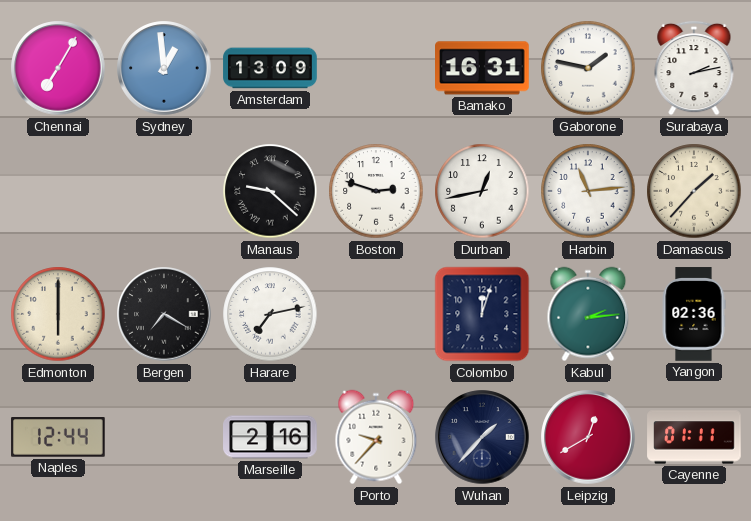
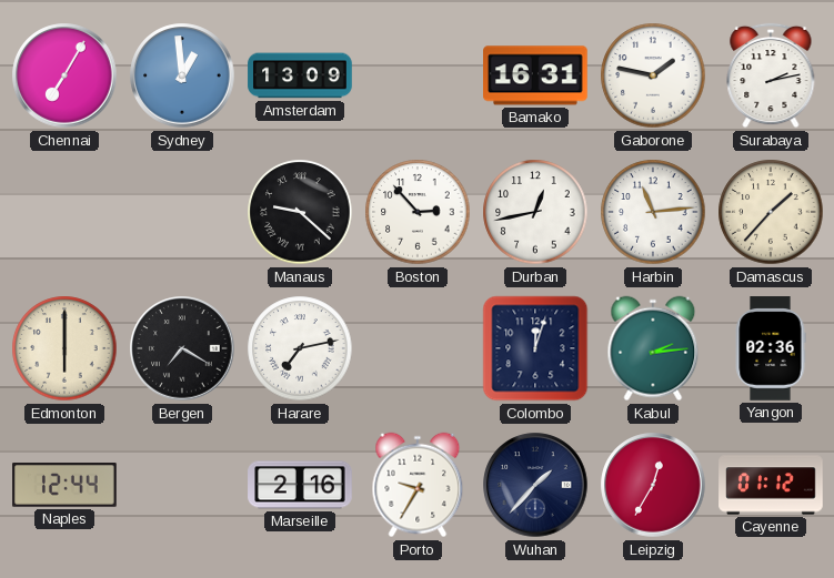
Boston: 2:48 -> 2:53 (418, 212)
Porto: 9:37 -> 9:35 (418, 485)
Leipzig: 12:40 -> 12:35 (653, 485)
Cayenne: 01:11 -> 01:12 (771, 485)
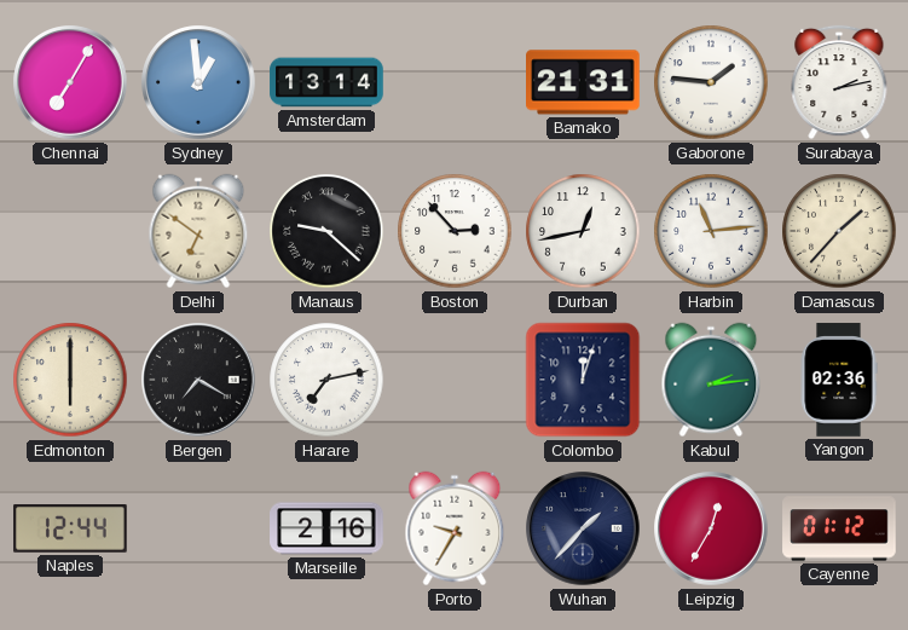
Amsterdam: 13:09 -> 13:14 (326, 82)
Bamako: 16:31 -> 21:31 (584, 82)
Gaborone: 1:47 -> 1:46 (711, 82)
Delhi: none -> 6:51 (198, 231)
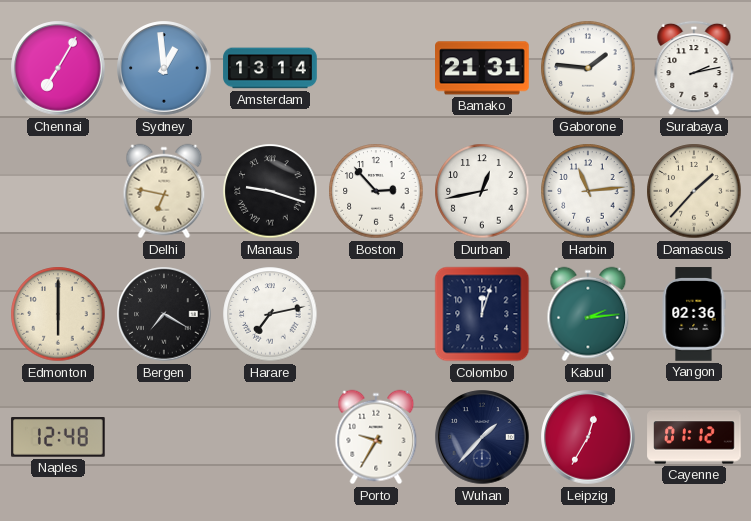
Delhi: 6:51 -> 6:47 (164, 191)
Manaus: 9:22 -> 9:18 (270, 191)
Naples: 12:44 -> 12:48 (58, 438)
Marseille: 2:16 -> none (326, 528)
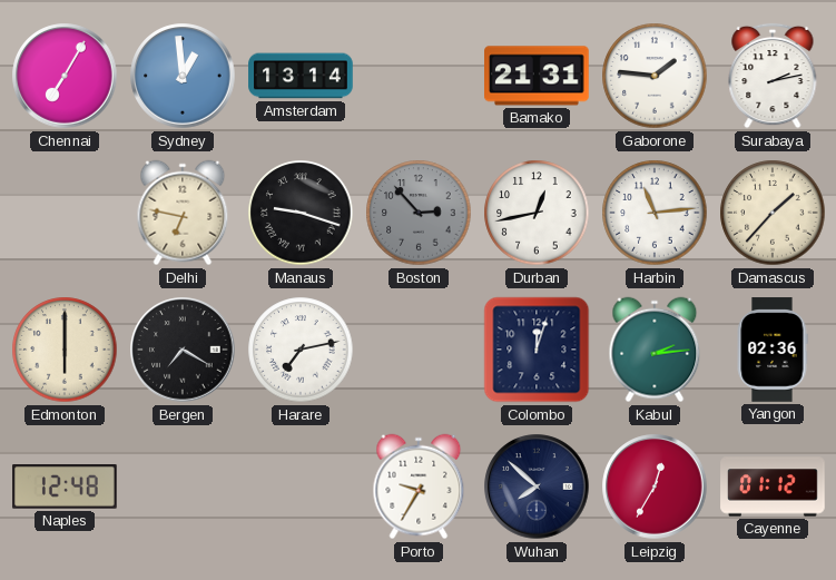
Boston dial: white -> grey (419, 213)
Wuhan: 1:37 -> 7:52 (537, 486)
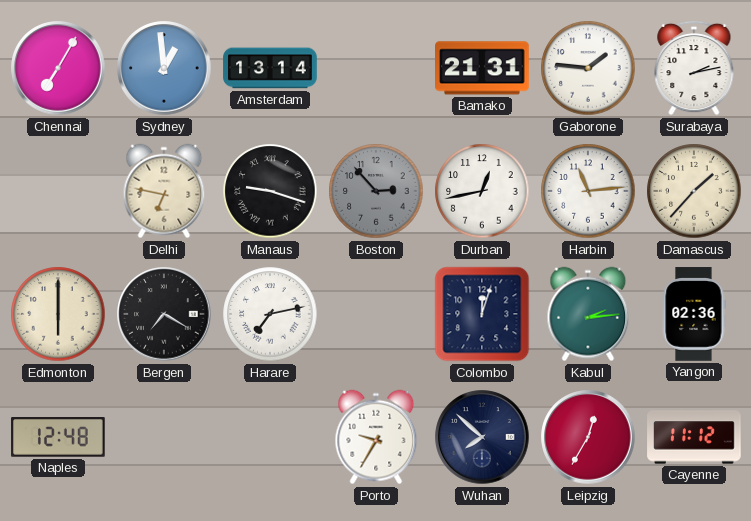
Cayenne: 01:12 -> 11:12 (694, 437)
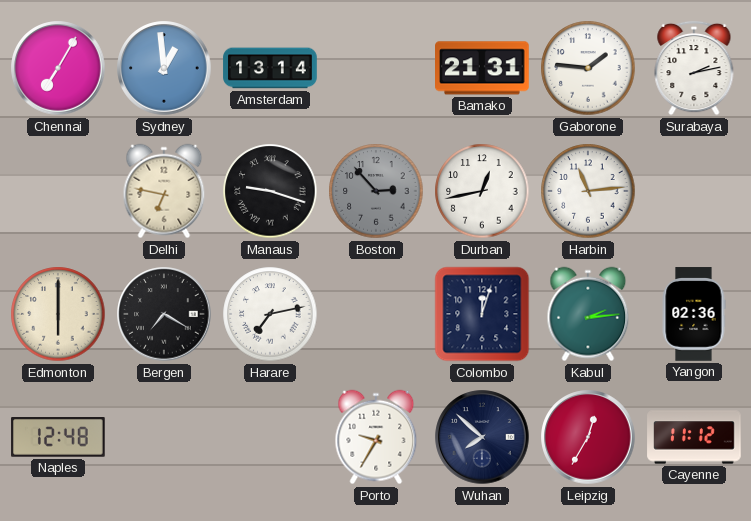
Damascus: 1:37 -> none (694, 191)
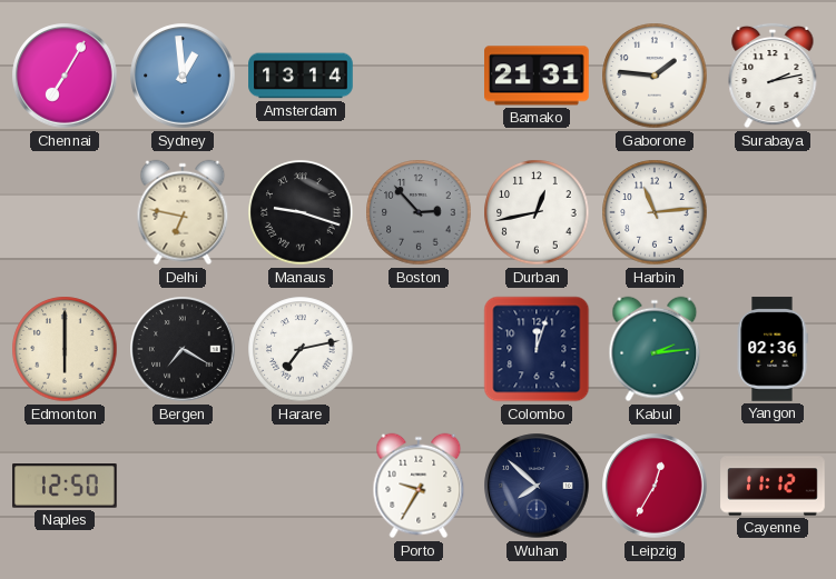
Naples: 12:48 -> 12:50 (65, 487)
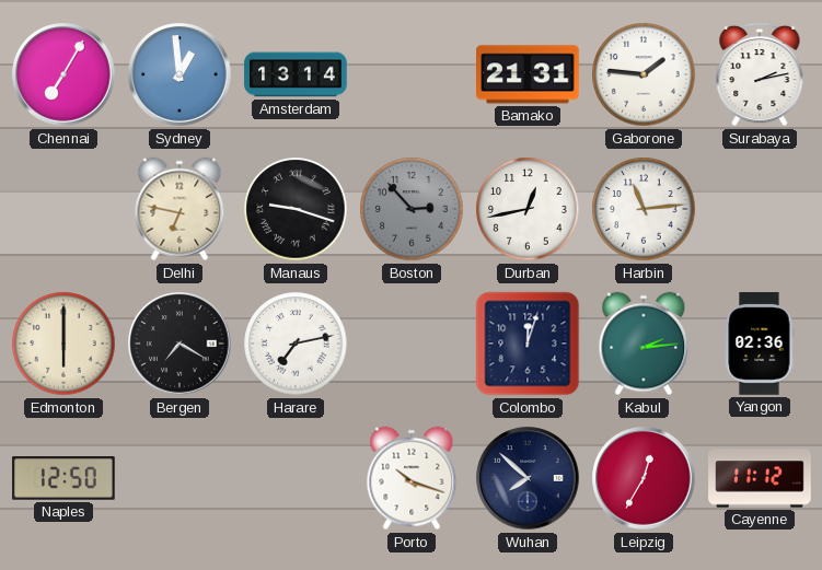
Porto: 9:35 -> 10:18 (412, 478)
